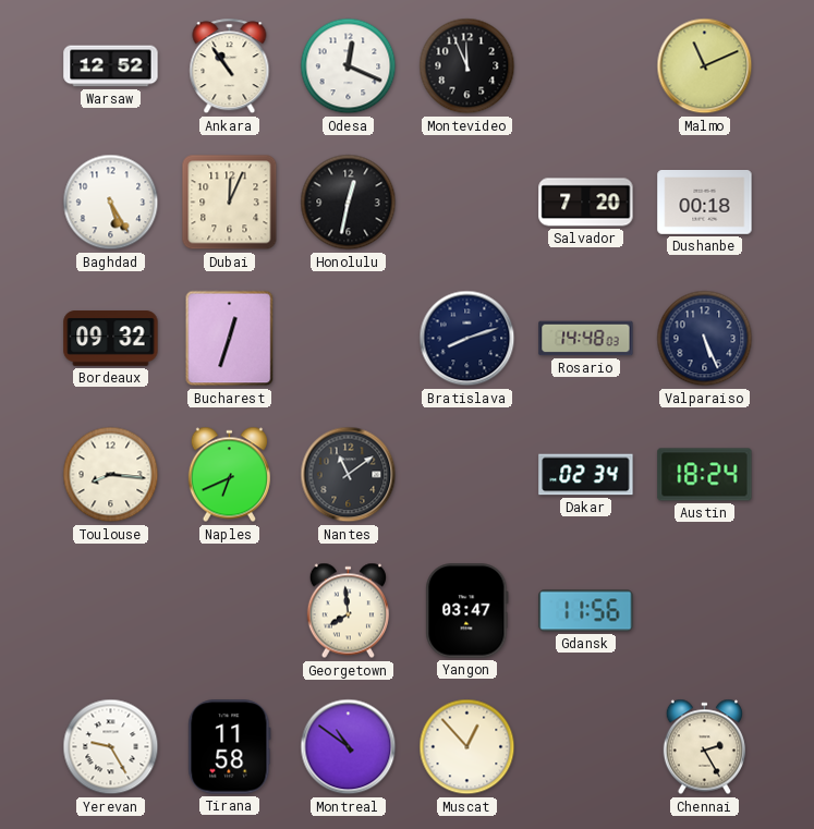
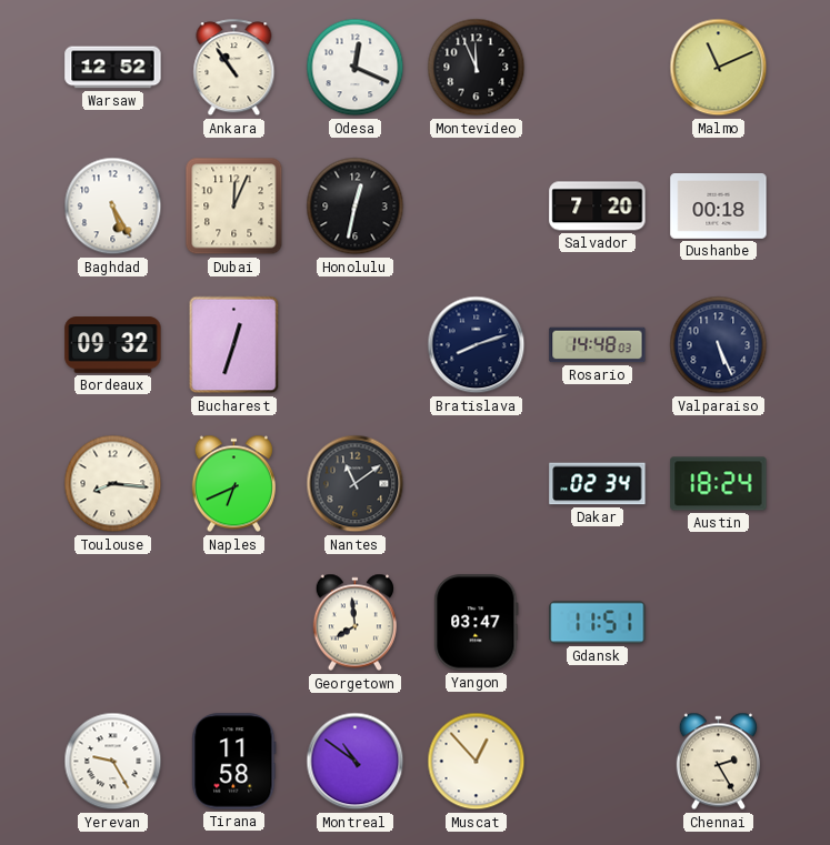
Gdansk: 11:56 -> 11:51 (598, 623)
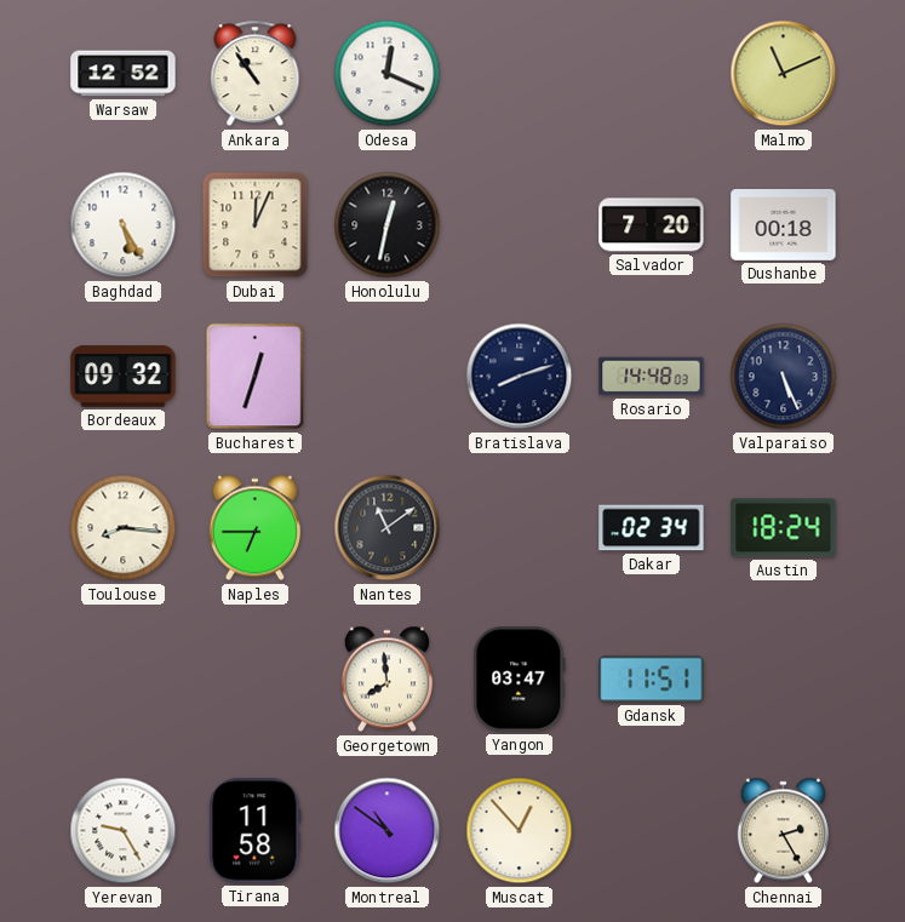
Montevideo: 11:56 -> none (477, 68)
Naples: 6:41 -> 6:45 (254, 528)
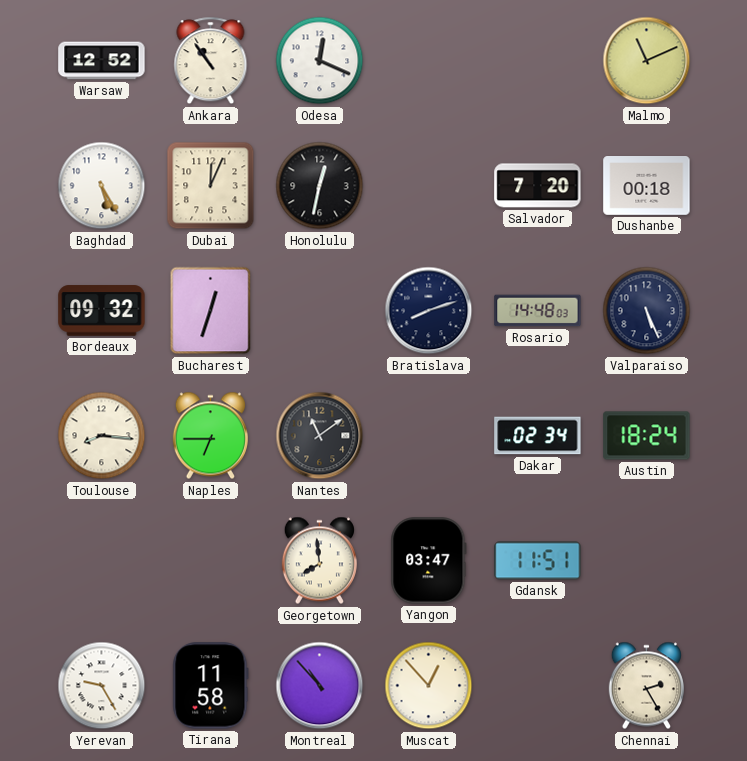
Montreal: 10:51 -> 10:53 (320, 686)
